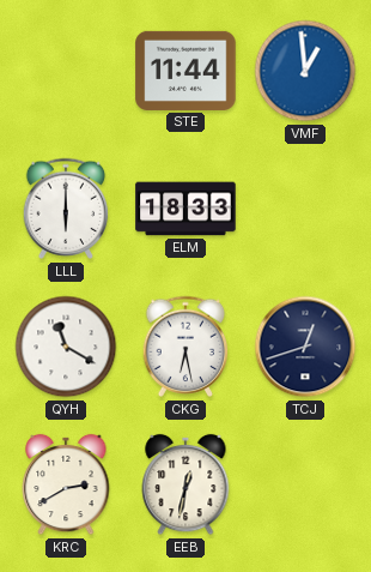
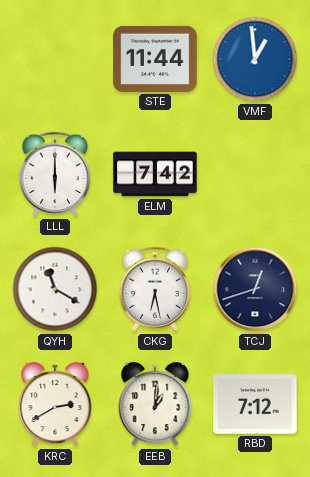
ELM: 18:33 -> 7:42 (155, 174)
EEB: 12:32 -> 1:01 (155, 404)
RBD: none -> 7:12 (255, 404)
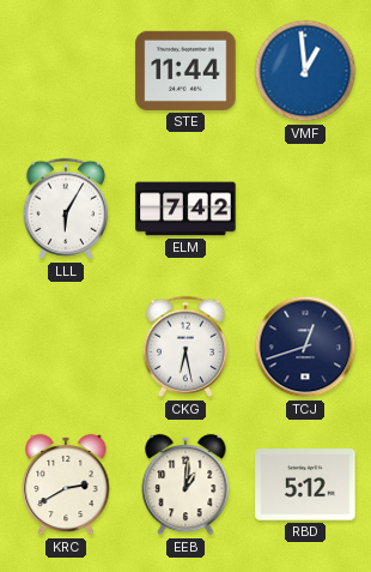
LLL: 6:00 -> 6:05 (66, 209)
QYH: 11:20 -> none (55, 289)
RBD: 7:12 -> 5:12 (305, 484)
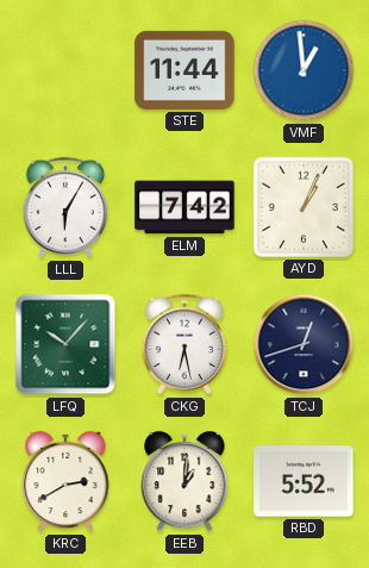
AYD: none -> 1:04 (304, 207)
LFQ: none -> 10:07 (65, 344)
RBD: 5:12 -> 5:52 (304, 481)
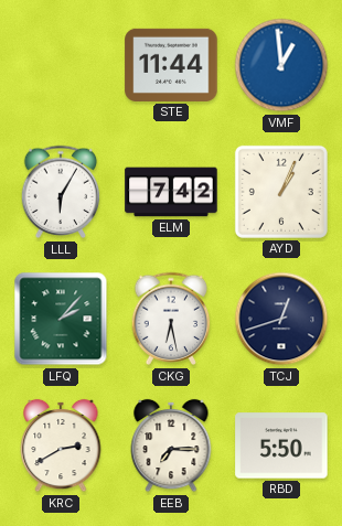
LFQ: 10:07 -> 2:07 (61, 319)
EEB: 1:01 -> 7:15 (171, 446)
RBD: 5:52 -> 5:50 (281, 446)
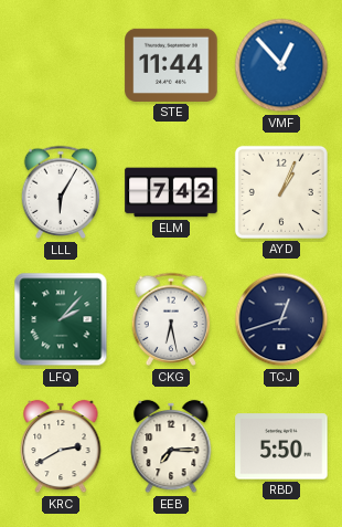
VMF: 12:59 -> 12:53 (281, 65)
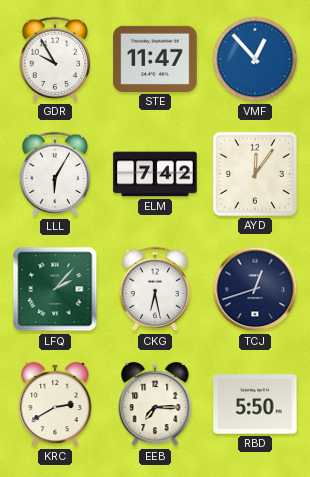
GDR: none -> 9:55 (55, 59)
STE: 11:44 -> 11:47 (155, 59)
AYD: 1:04 -> 12:06 (255, 174)
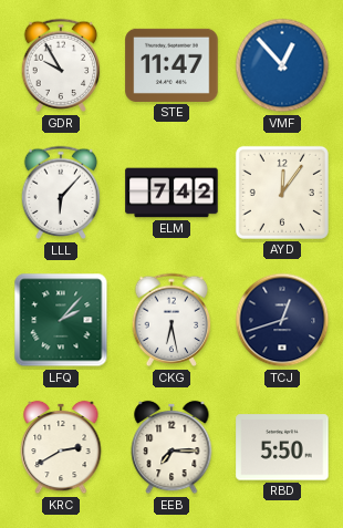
LLL: 6:05 -> 6:07 (61, 193)
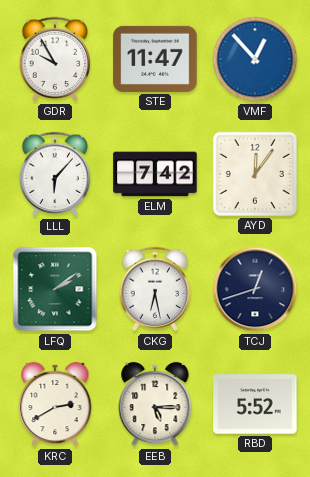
LFQ: 2:07 -> 2:09 (55, 289)
EEB: 7:15 -> 5:15 (155, 404)
RBD: 5:50 -> 5:52 (255, 404)
